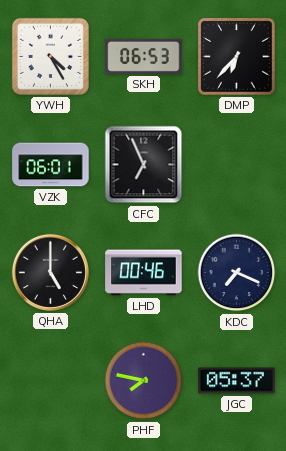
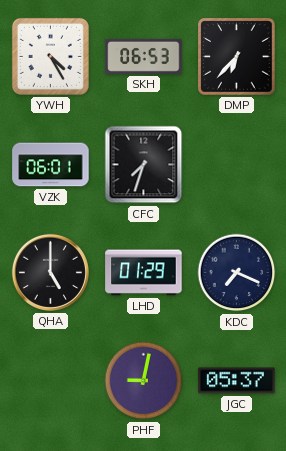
CFC: 6:56 -> 7:33 (144, 165)
LHD: 00:46 -> 01:29 (144, 273)
PHF: 7:47 -> 9:02 (144, 381)
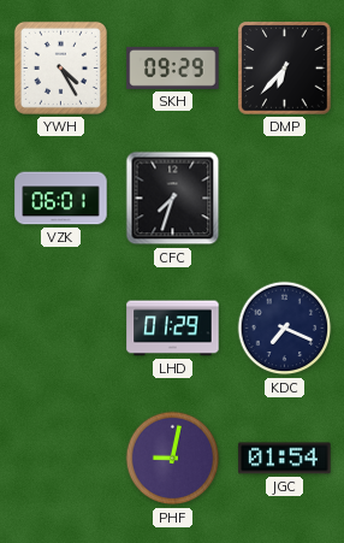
SKH: 06:53 -> 09:29 (173, 67)
QHA: 5:00 -> none (50, 272)
JGC: 05:37 -> 01:54 (285, 459)
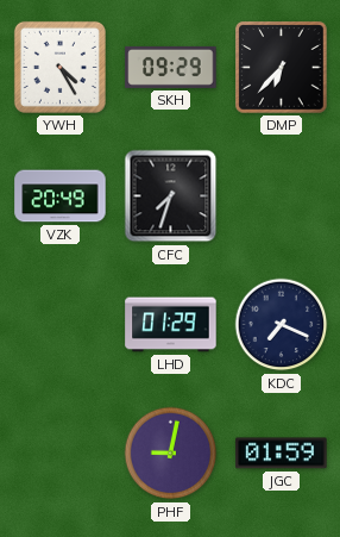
VZK: 06:01 -> 20:49 (61, 196)
JGC: 01:54 -> 01:59 (282, 454)
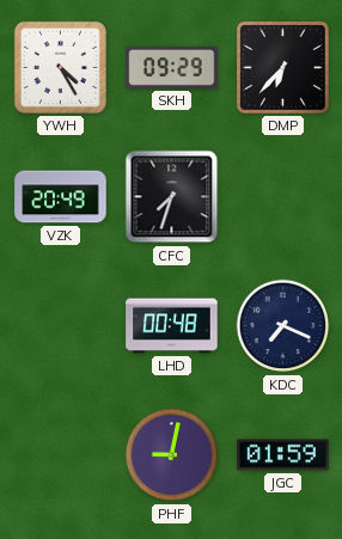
LHD: 01:29 -> 00:48 (172, 326)
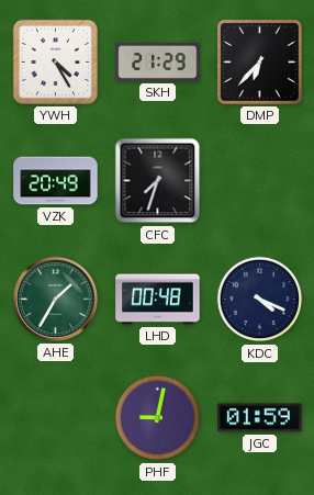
SKH: 09:29 -> 21:29 (158, 61)
AHE: none -> 1:35 (55, 299)
KDC: 7:19 -> 4:19 (260, 300)
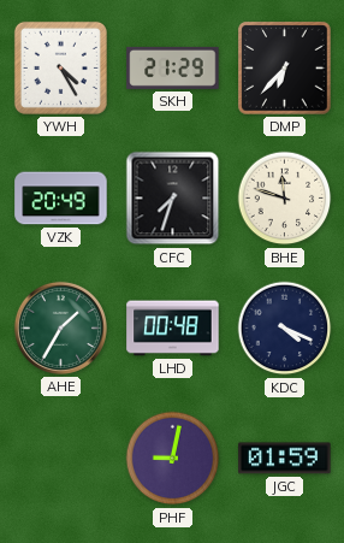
BHE: none -> 11:48 (285, 199)
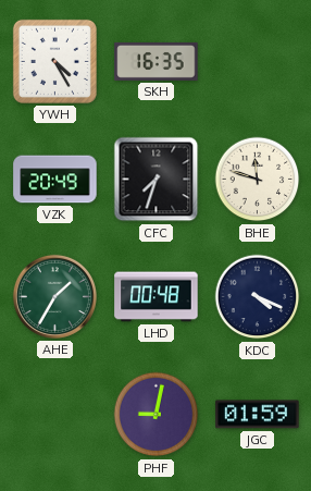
SKH: 21:29 -> 16:35 (157, 61)
DMP: 6:37 -> none (285, 69)
